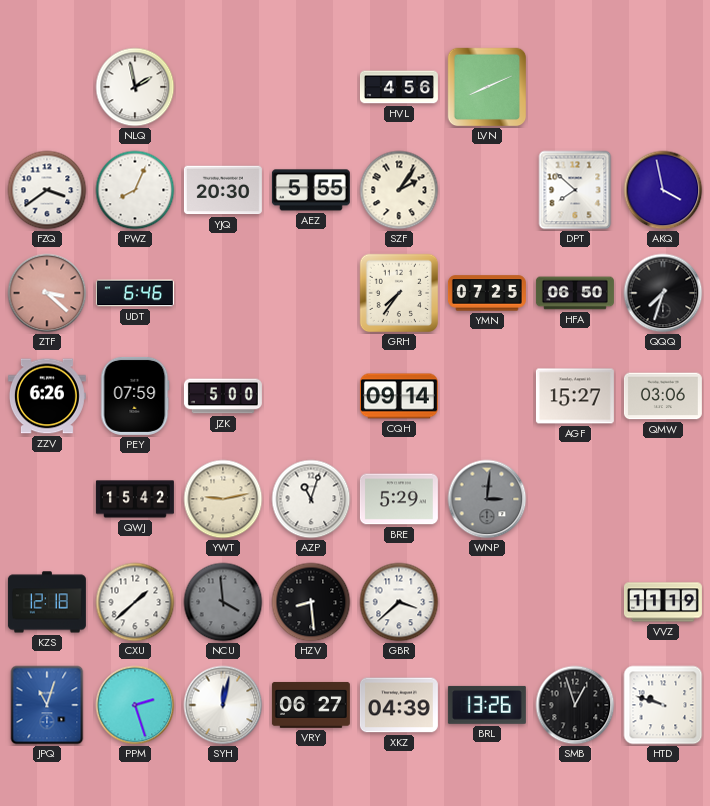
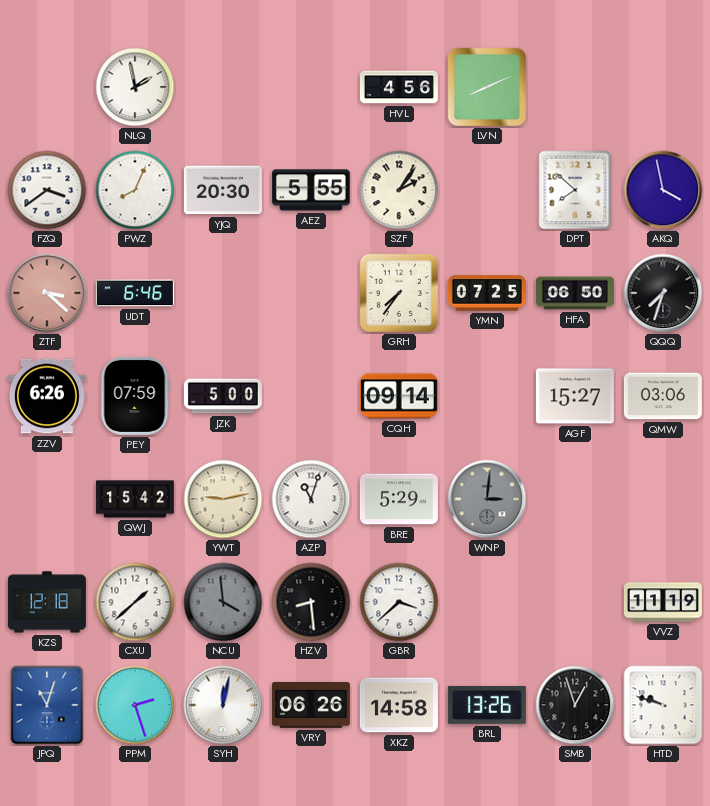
VRY: 06:27 -> 06:26 (311, 705)
XKZ: 04:39 -> 14:58 (399, 705)
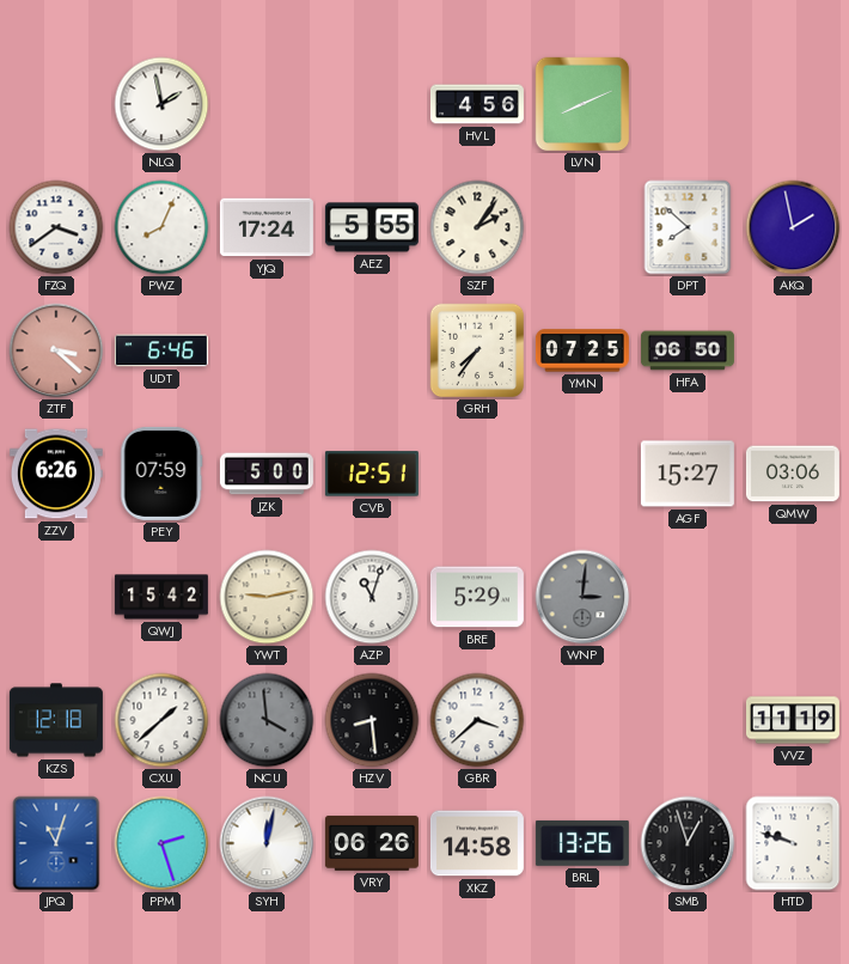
YJQ: 20:30 -> 17:24 (267, 227)
AKQ: 3:58 -> 1:58 (793, 227)
QQQ: 7:33 -> none (663, 293)
CVB: none -> 12:51 (372, 474)
CQH: 09:14 -> none (399, 396)
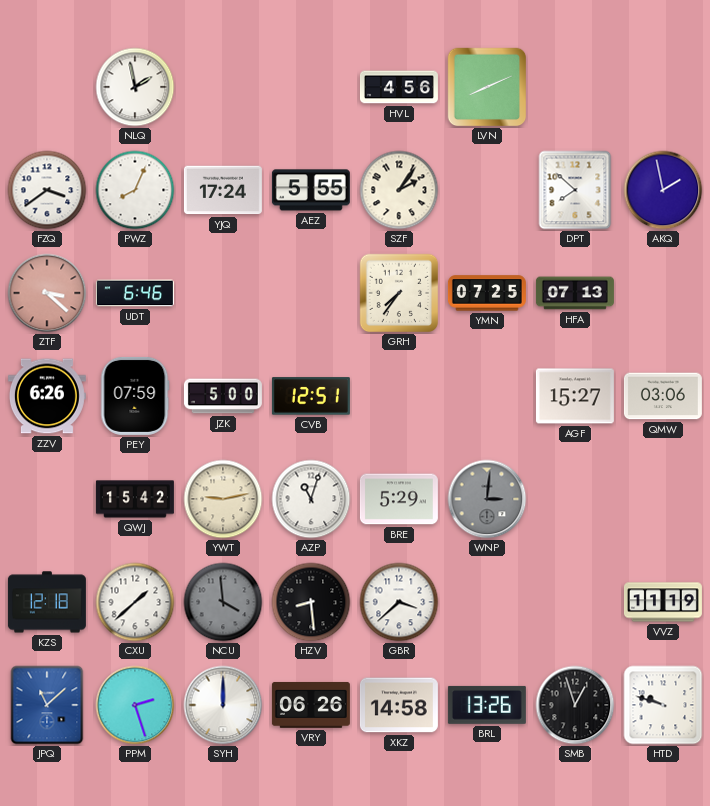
HFA: 06:50 -> 07:13 (575, 293)
JPQ: 11:03 -> 11:08 (47, 705)
SYH: 12:02 -> 12:00 (223, 705)
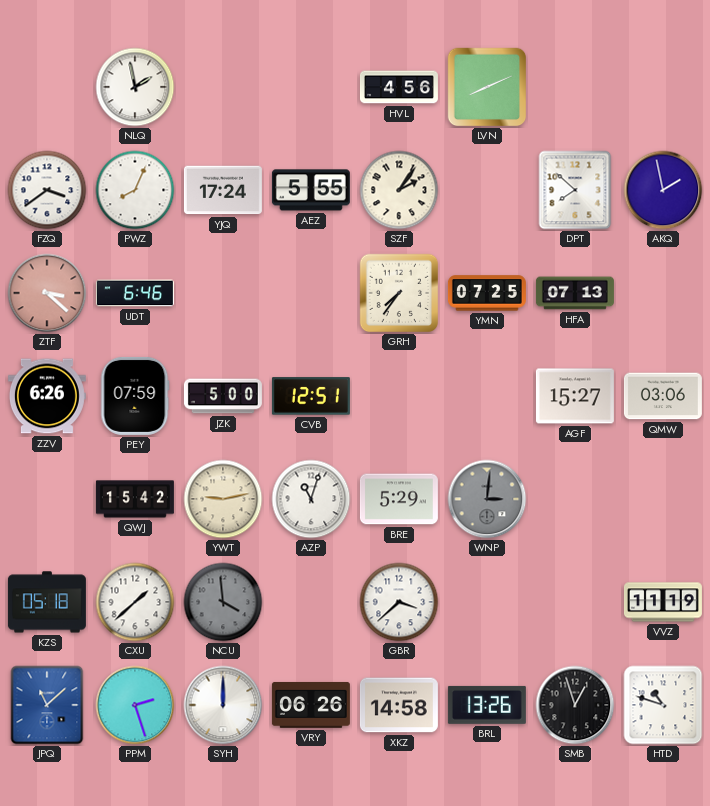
KZS: 12:18 -> 05:18 (47, 602)
HZV: 8:29 -> none (311, 602)
HTD: 9:48 -> 10:48 (663, 705)
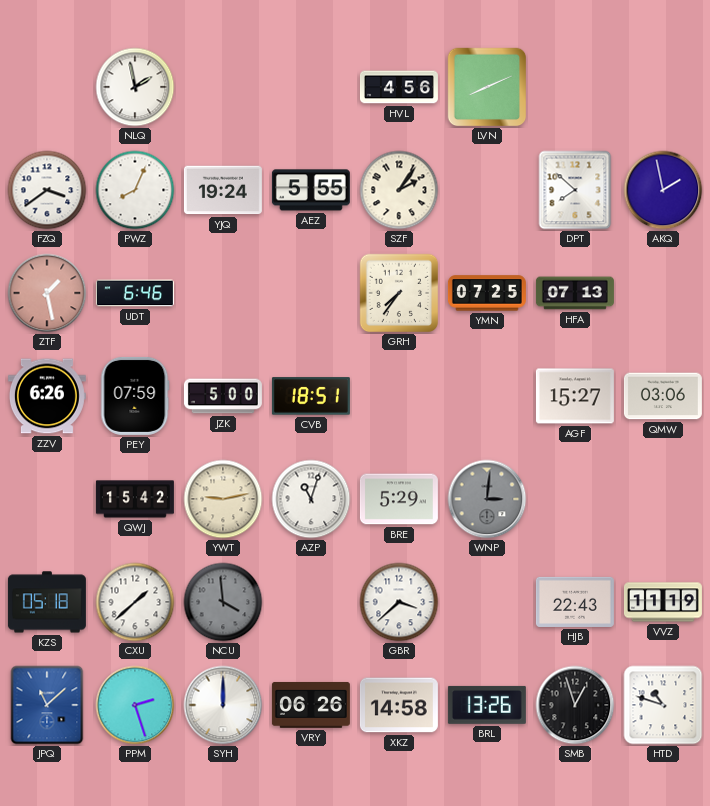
YJQ: 17:24 -> 19:24 (223, 190)
ZTF: 3:22 -> 1:28 (47, 293)
CVB: 12:51 -> 18:51 (311, 396)
HJB: none -> 22:43 (575, 602)
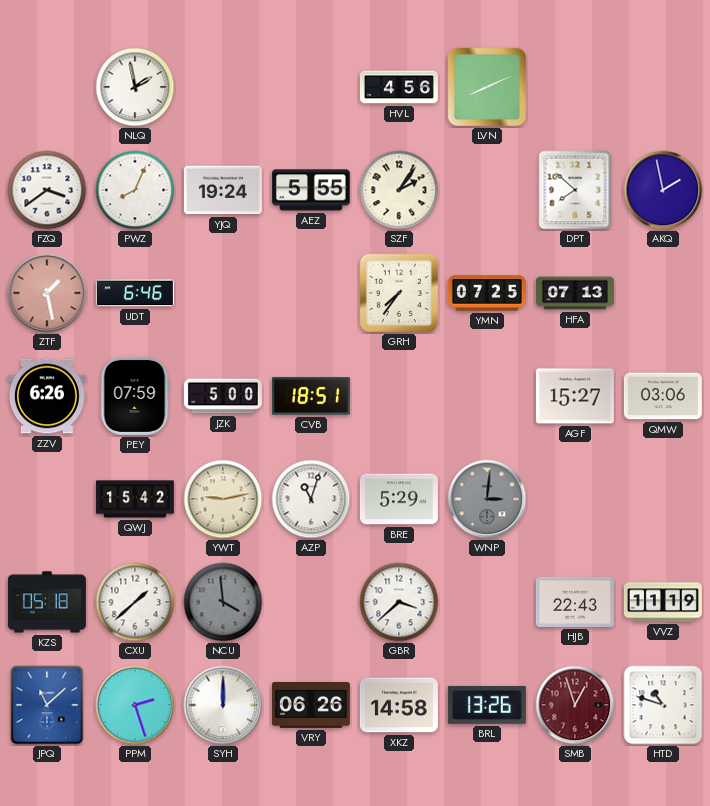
SMB dial: black -> burgundy (575, 705)
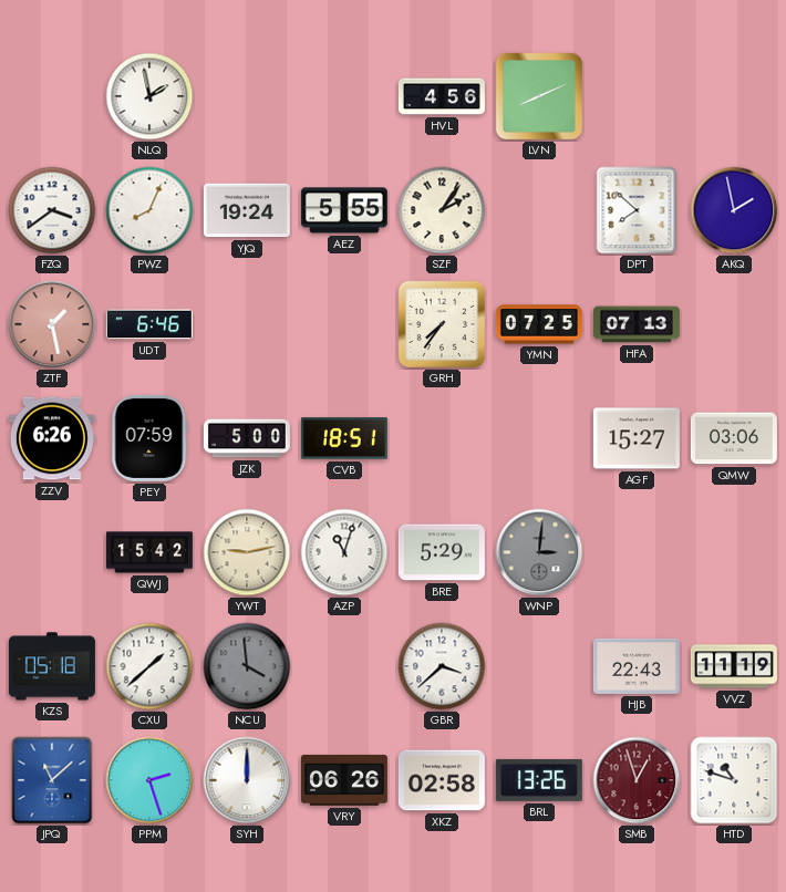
XKZ: 14:58 -> 02:58 (442, 780)
